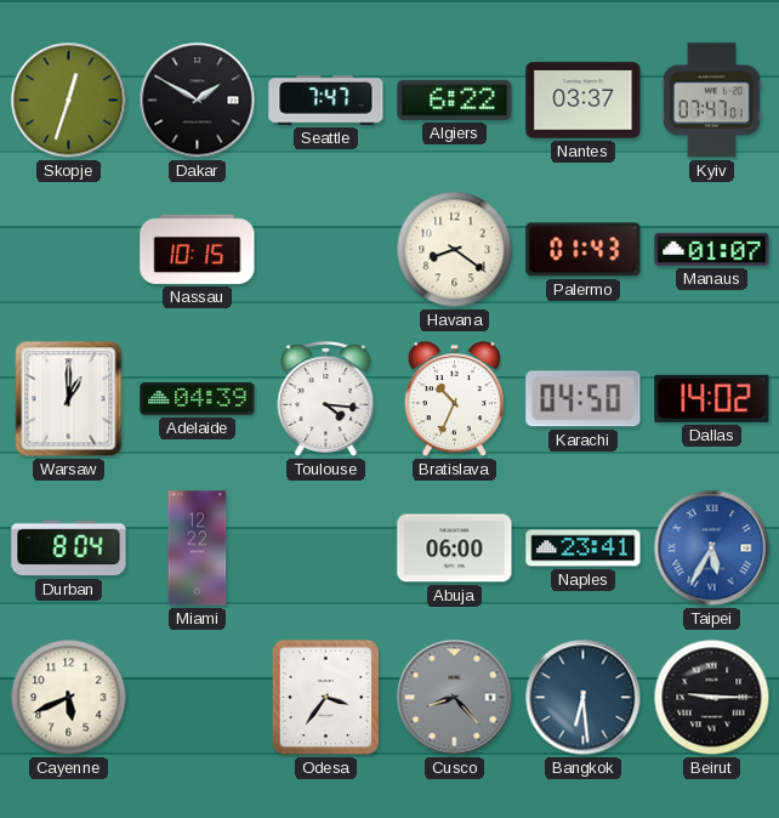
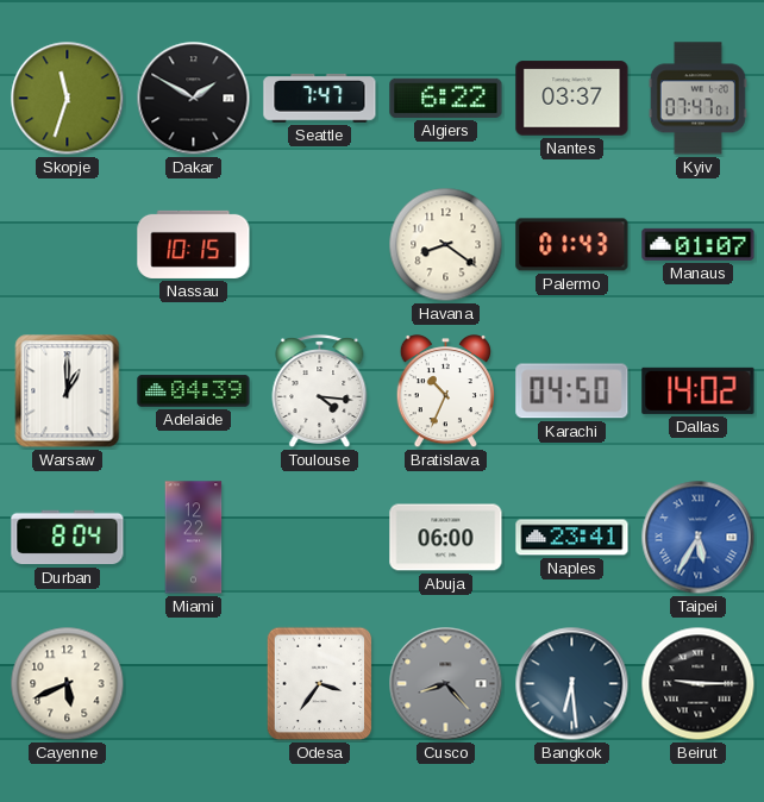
Skopje: 12:33 -> 11:33 (68, 99)
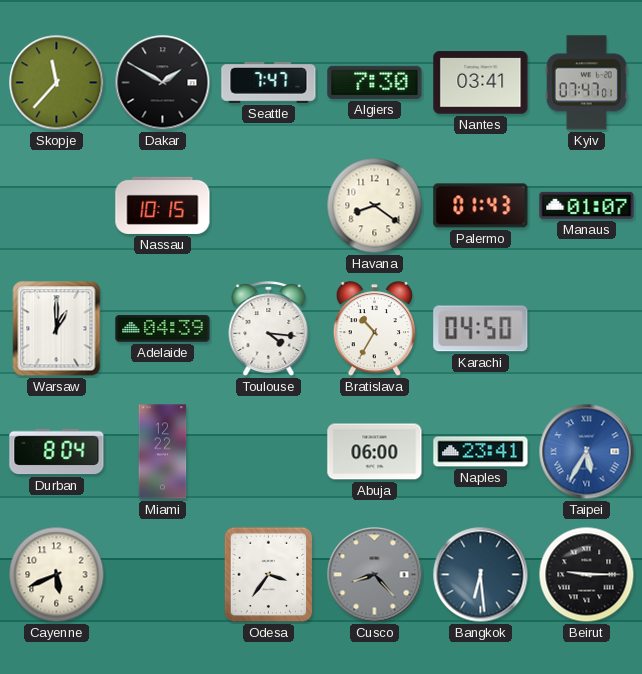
Skopje: 11:33 -> 11:37 (57, 83)
Algiers: 6:22 -> 7:30 (375, 82)
Nantes: 03:37 -> 03:41 (481, 83)
Bratislava: 10:34 -> 10:35 (374, 330)
Dallas: 14:02 -> none (699, 390)
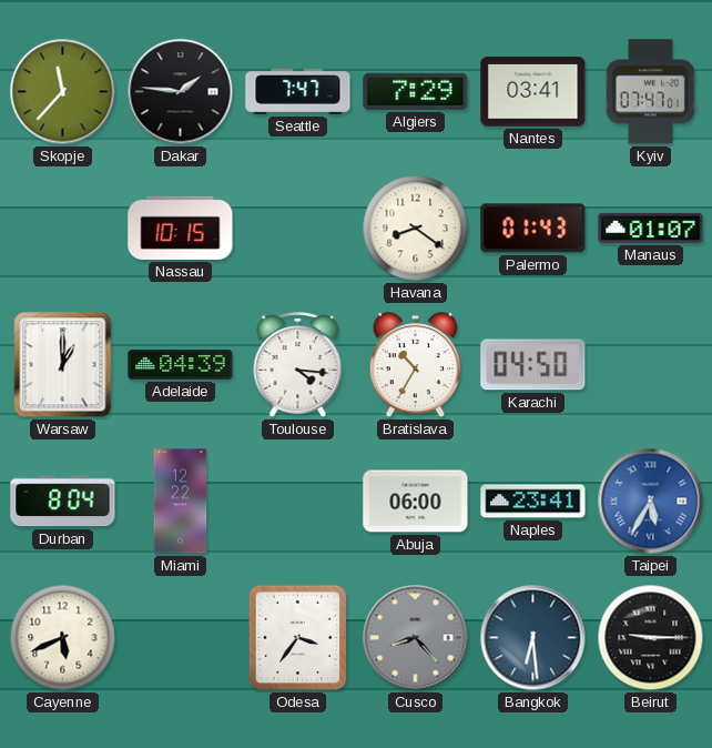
Dakar: 1:50 -> 1:46 (181, 92)
Algiers: 7:30 -> 7:29 (416, 91)
